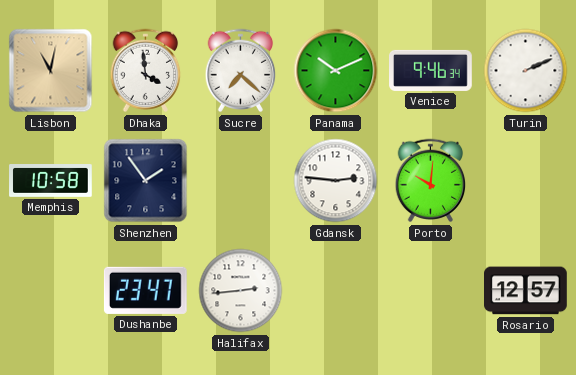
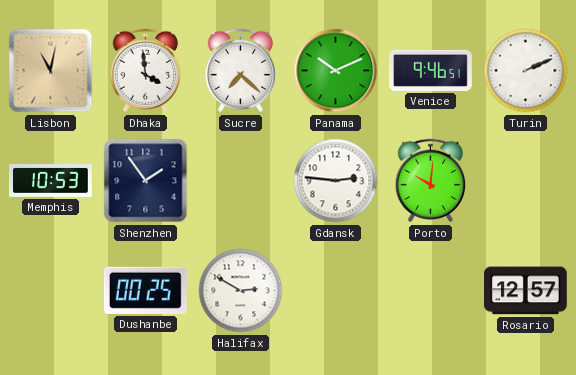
Venice: 9:46:34 -> 9:46:51 (431, 70)
Memphis: 10:58 -> 10:53 (51, 181)
Dushanbe: 23:47 -> 00:25 (145, 290)
Halifax: 2:44 -> 2:50 (241, 291)
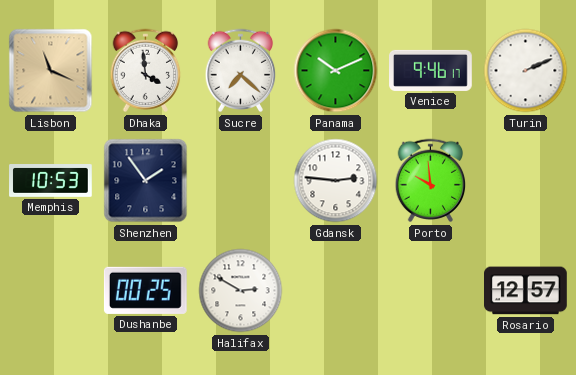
Lisbon: 11:02 -> 11:19 (51, 71)
Venice: 9:46:51 -> 9:46:17 (431, 70)
Porto: 10:01 -> 9:59 (431, 181)
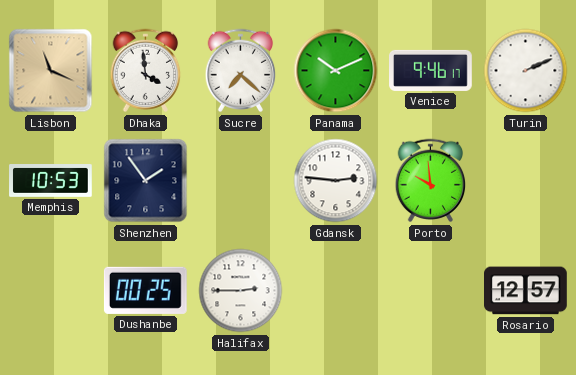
Halifax: 2:50 -> 2:45 (241, 291)
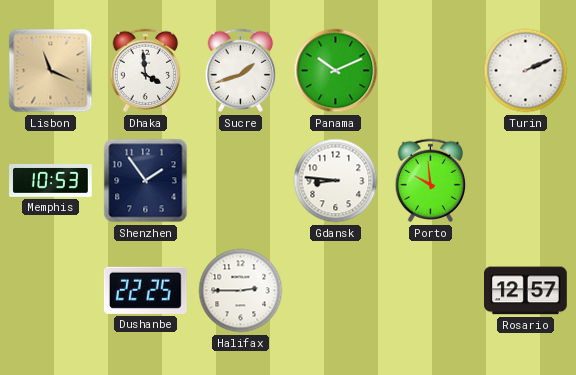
Sucre: 7:22 -> 1:42 (241, 71)
Venice: 9:46 -> none (431, 70)
Gdansk: 2:46 -> 8:46 (336, 181)
Dushanbe: 00:25 -> 22:25 (145, 290)
